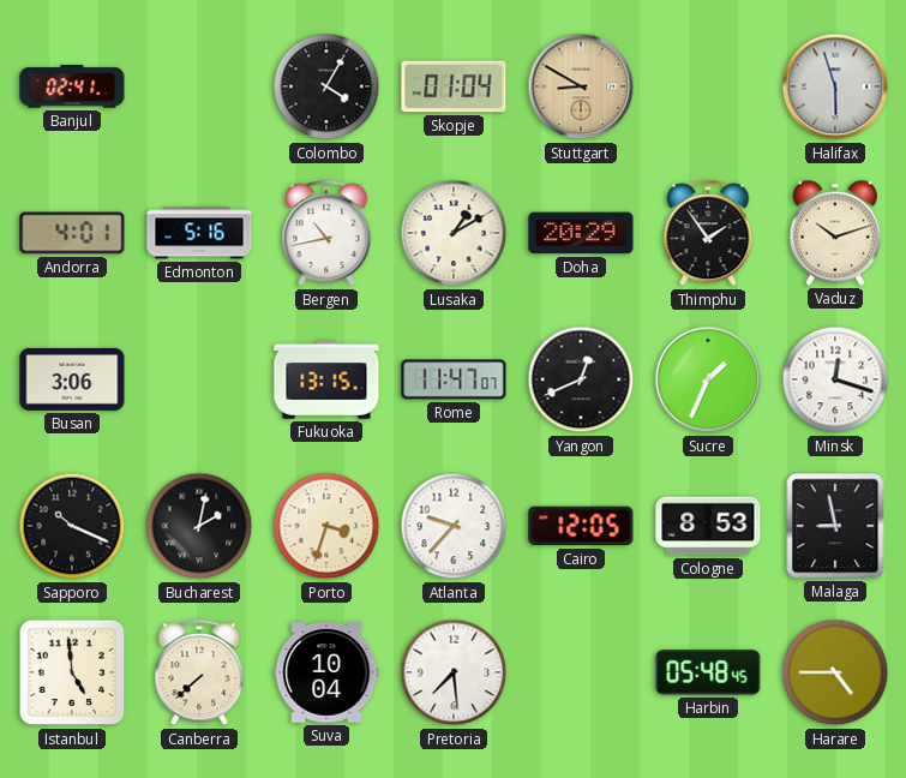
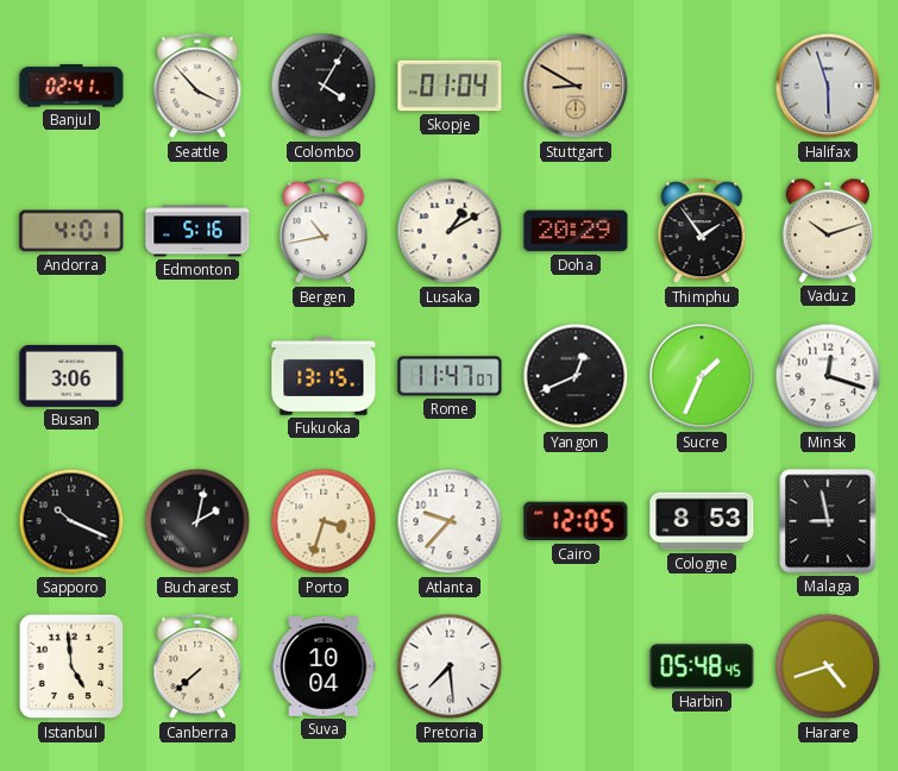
Seattle: none -> 3:53 (197, 87)
Harare: 4:45 -> 4:42 (828, 666)
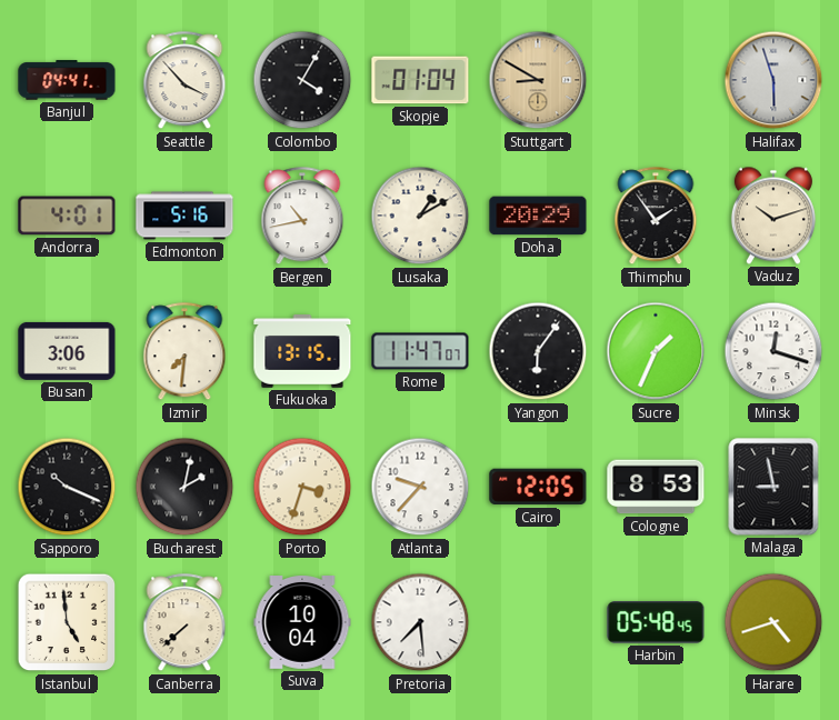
Banjul: 02:41 -> 04:41 (67, 80)
Izmir: none -> 7:31 (184, 352)
Yangon: 12:41 -> 6:06 (538, 351)
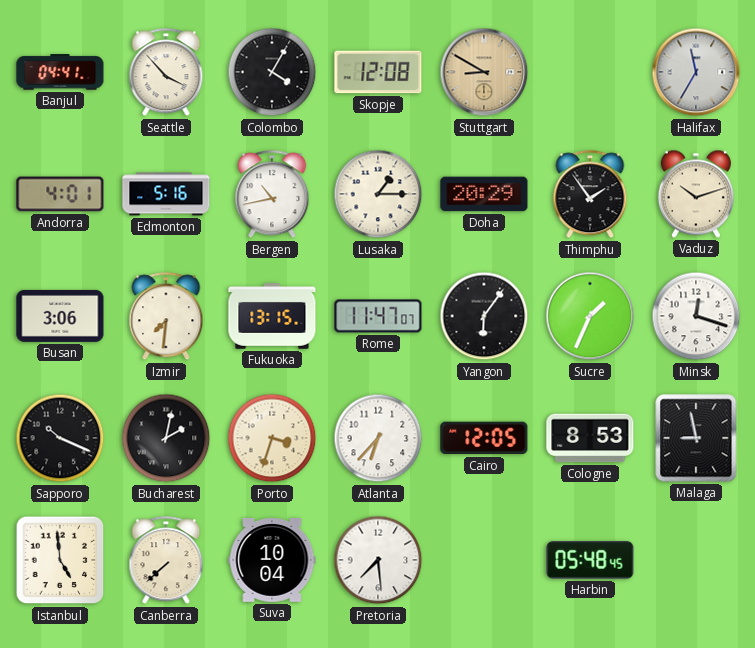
Skopje: 01:04 -> 12:08 (378, 72)
Halifax: 5:57 -> 11:35 (696, 72)
Lusaka: 1:10 -> 1:15 (378, 194)
Atlanta: 9:37 -> 6:37 (378, 438)
Harare: 4:42 -> none (773, 622)
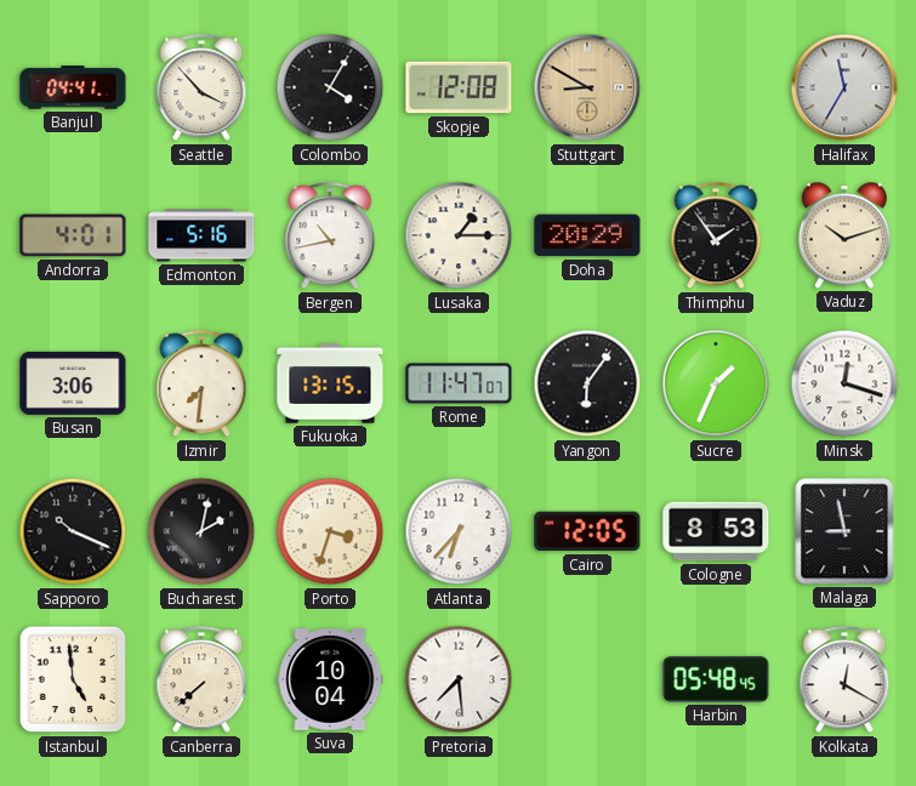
Kolkata: none -> 12:20 (844, 680)
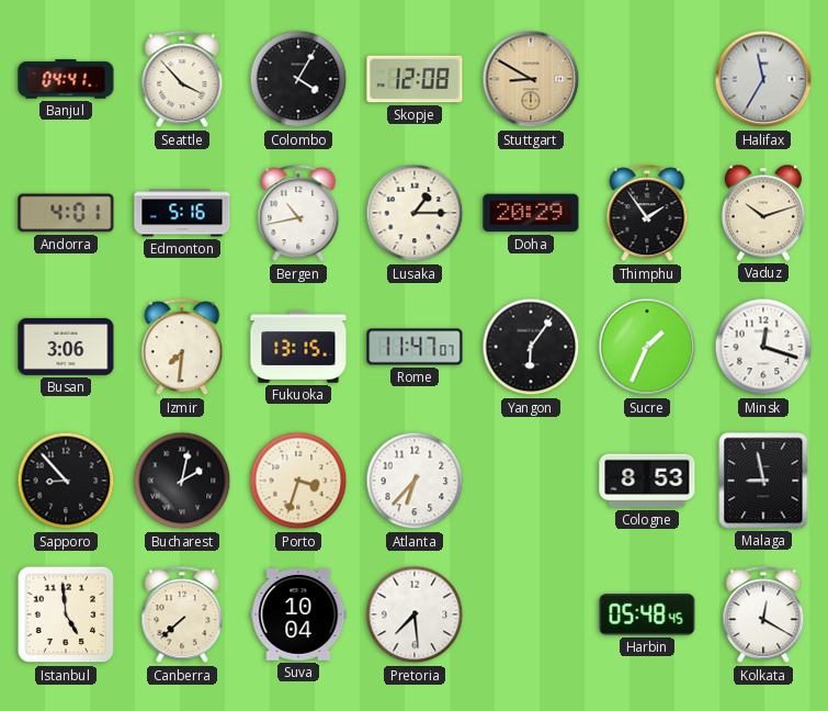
Sapporo: 10:19 -> 8:53 (66, 481)
Cairo: 12:05 -> none (587, 531)
